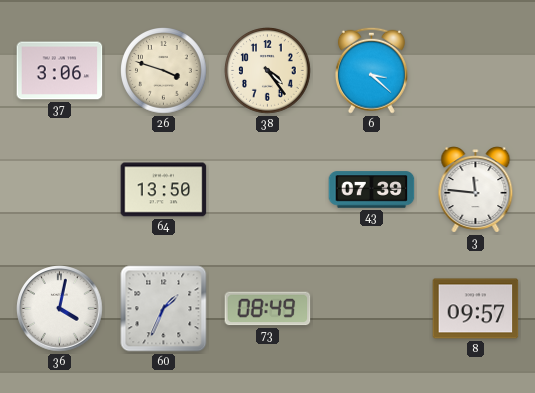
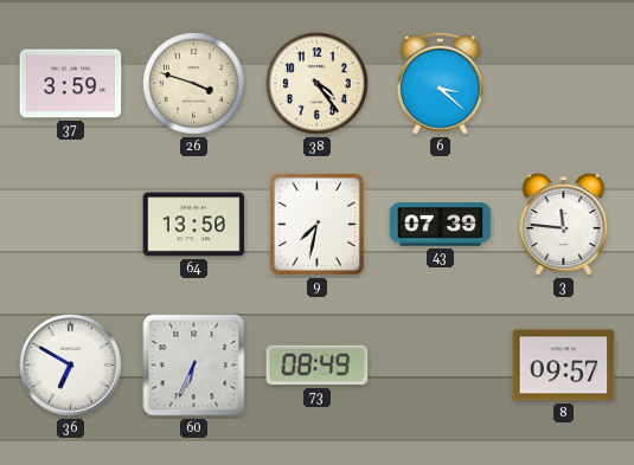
37: 3:06 -> 3:59 (71, 84)
9: none -> 7:32 (316, 224)
36: 4:02 -> 6:50 (71, 366)
60: 1:34 -> 6:34 (194, 366)
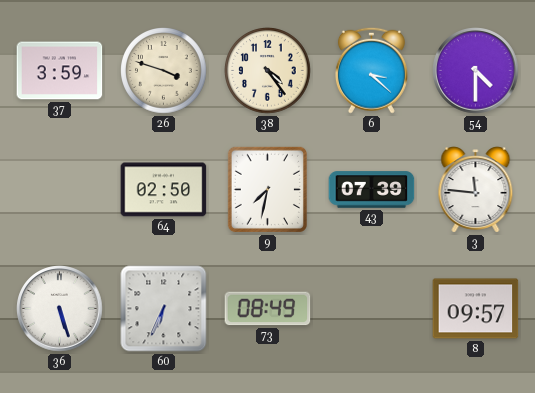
54: none -> 4:30 (476, 71)
64: 13:50 -> 02:50 (164, 190)
36: 6:50 -> 5:27 (60, 309)
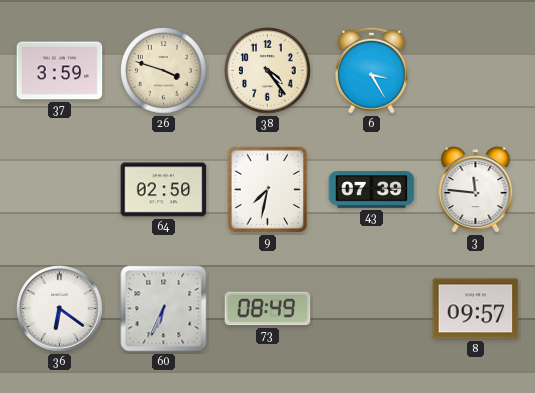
6: 3:22 -> 3:25 (371, 70)
54: 4:30 -> none (476, 71)
36: 5:27 -> 6:21 (60, 309)
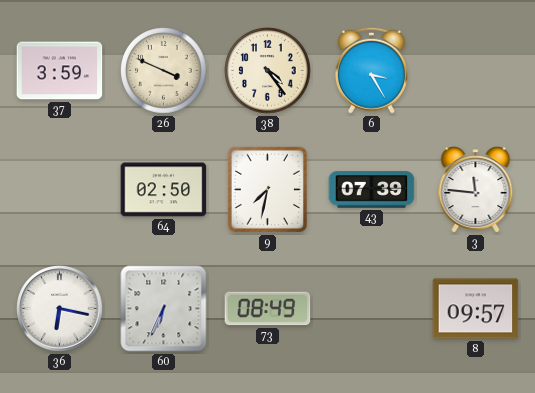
26: 3:48 -> 3:49 (164, 71)
36: 6:21 -> 6:17 (60, 309)
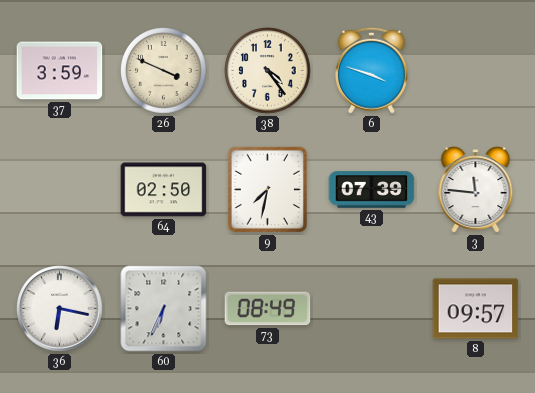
6: 3:25 -> 3:48 (371, 70)
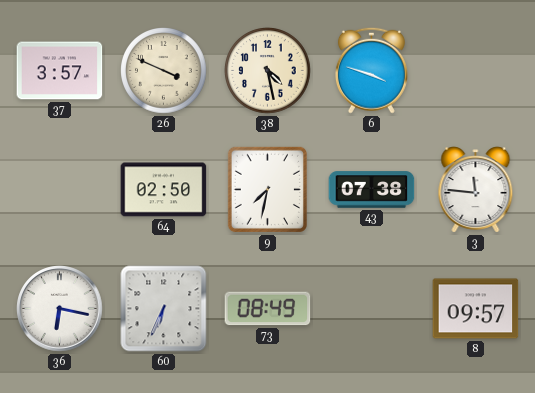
37: 3:59 -> 3:57 (60, 71)
38: 4:24 -> 4:28 (268, 71)
43: 07:39 -> 07:38 (372, 190)
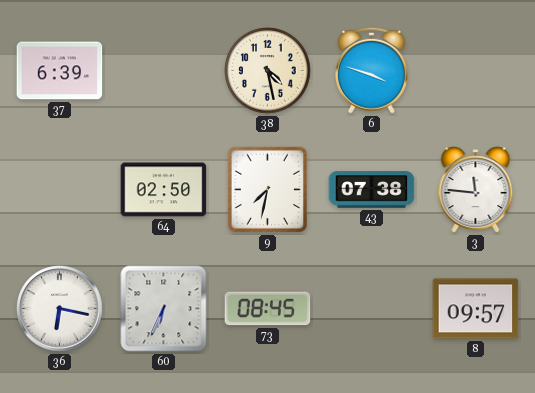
37: 3:57 -> 6:39 (60, 71)
26: 3:49 -> none (164, 71)
73: 08:49 -> 08:45 (268, 309)
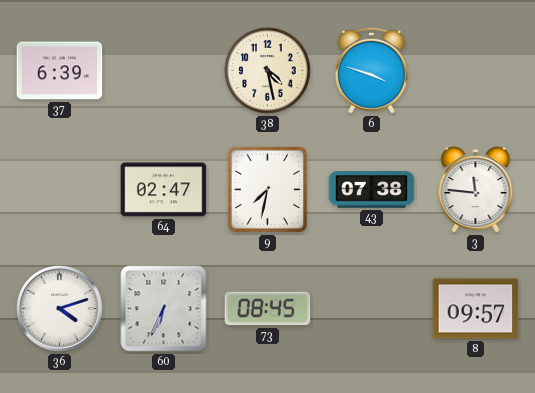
64: 02:50 -> 02:47 (164, 190)
36: 6:17 -> 4:12 (60, 309)
